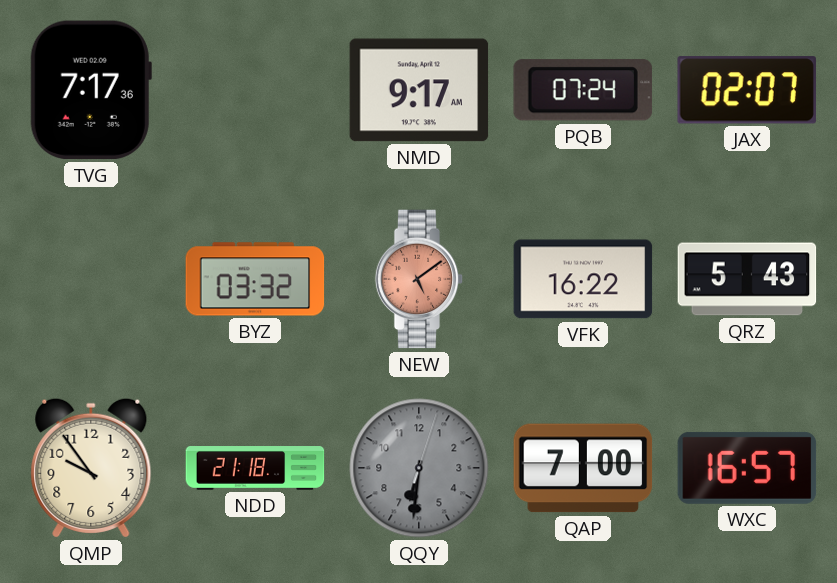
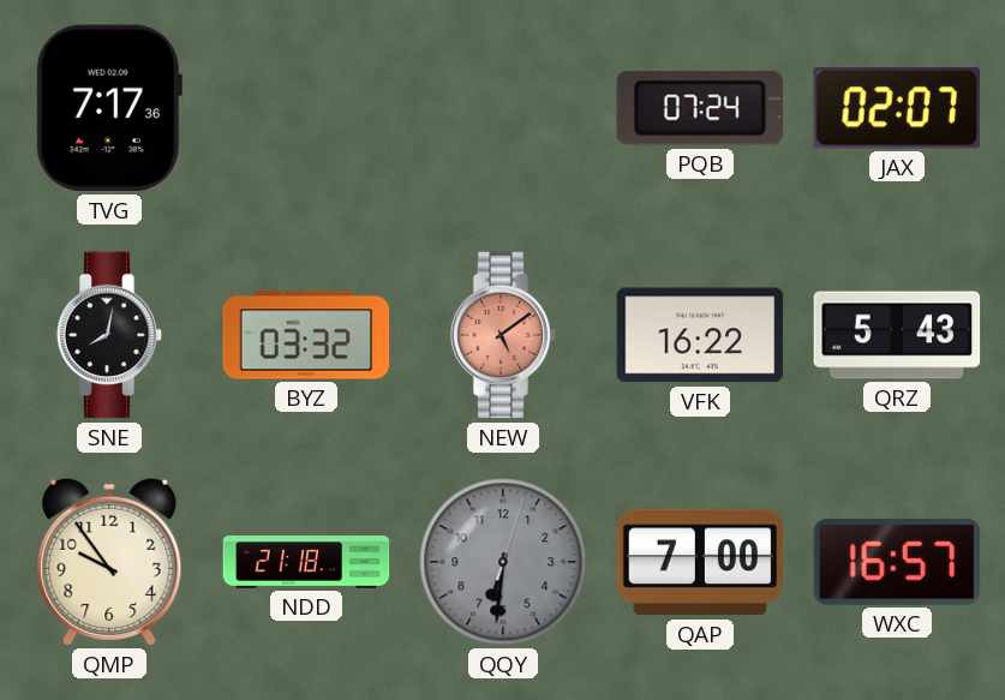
NMD: 9:17 -> none (419, 90)
SNE: none -> 8:02 (109, 335)
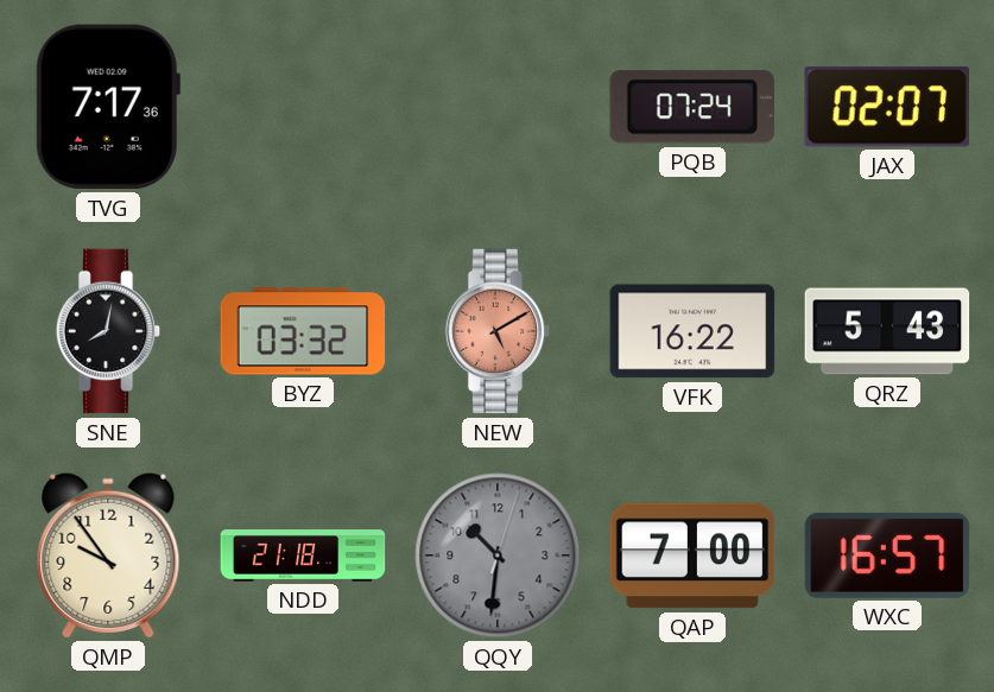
NEW: 5:09 -> 5:10 (498, 331)
QQY: 6:31 -> 10:31 (498, 555)
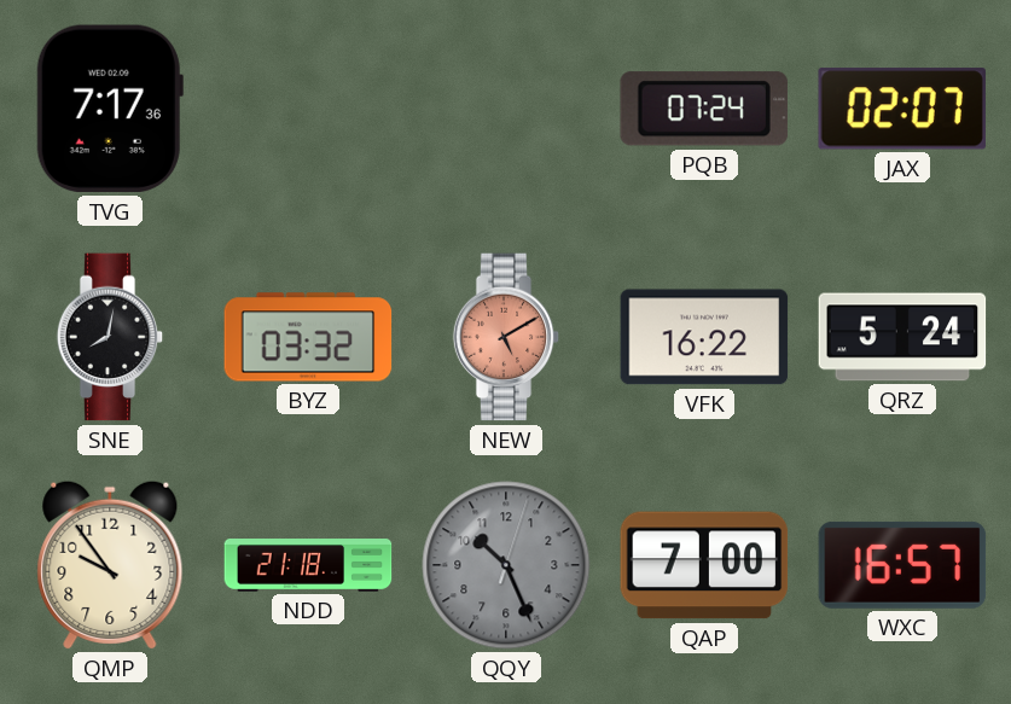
QRZ: 5:43 -> 5:24 (902, 337)
QQY: 10:31 -> 10:26 (506, 565)
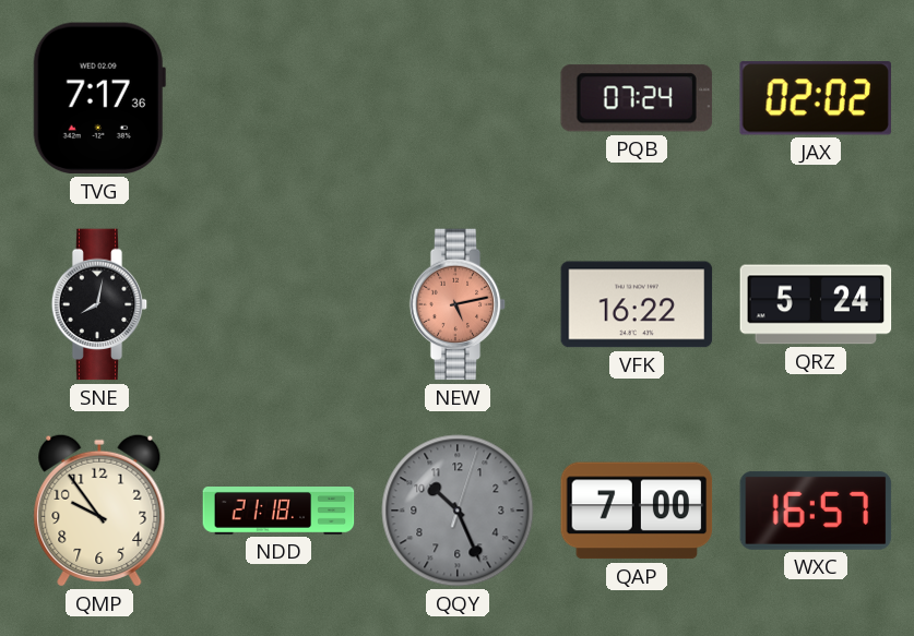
JAX: 02:07 -> 02:02 (816, 98)
BYZ: 03:32 -> none (308, 337)
NEW: 5:10 -> 5:13 (458, 304)
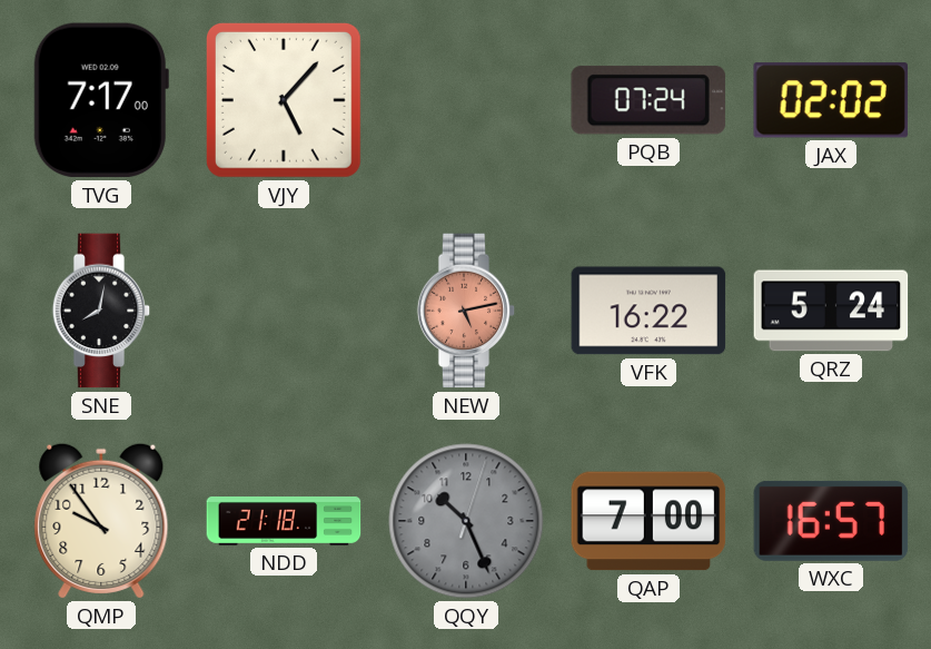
TVG: 7:17:36 -> 7:17:00 (101, 100)
VJY: none -> 5:07 (284, 100)
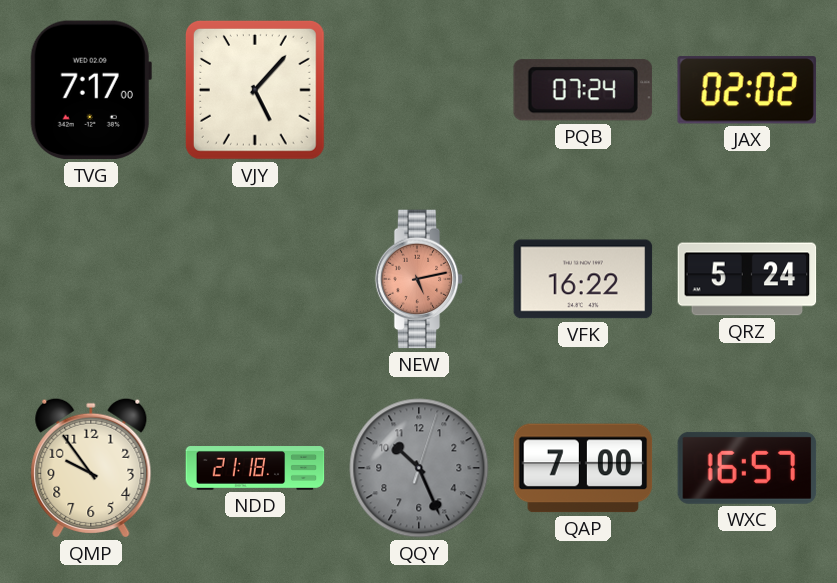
SNE: 8:02 -> none (101, 311)
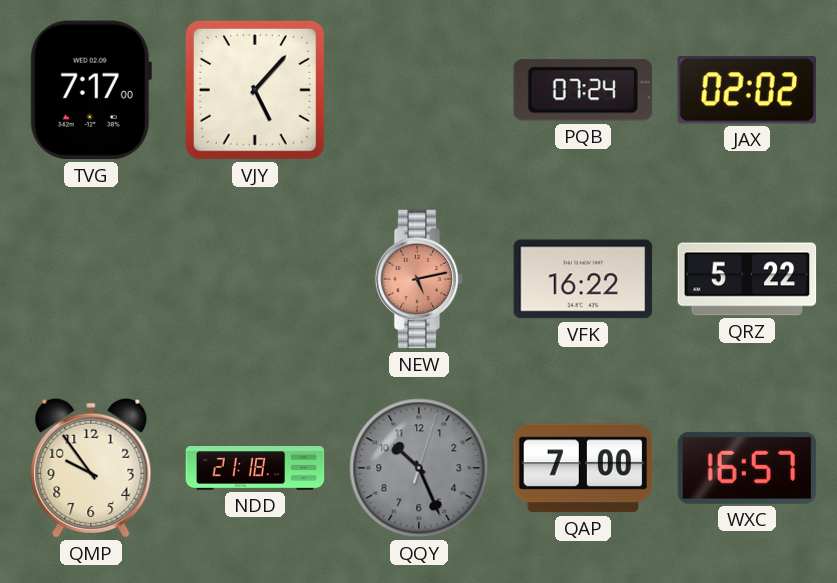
QRZ: 5:24 -> 5:22 (747, 279)
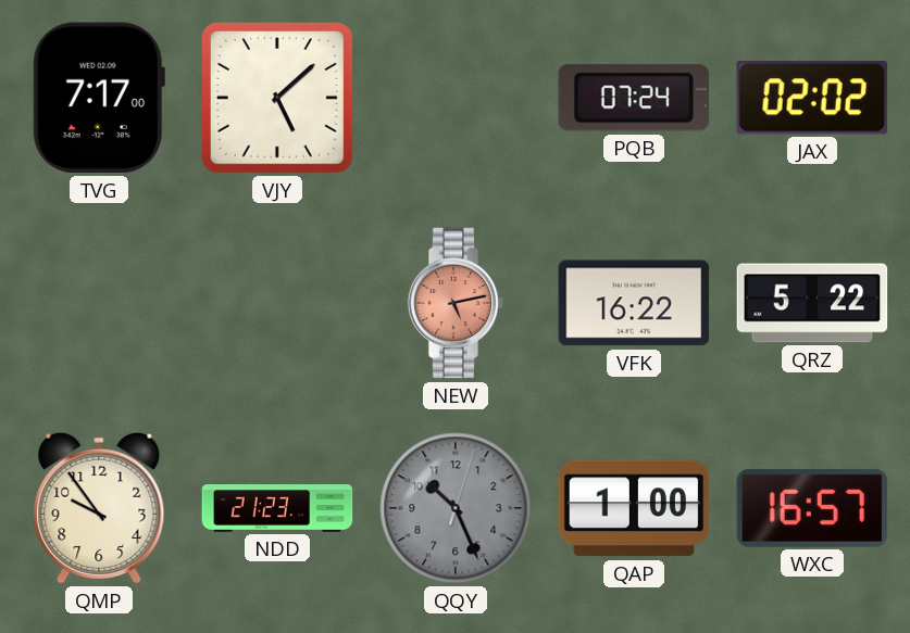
VJY: 5:07 -> 5:08 (277, 98)
NDD: 21:18 -> 21:23 (277, 509)
QAP: 7:00 -> 1:00 (634, 508)
